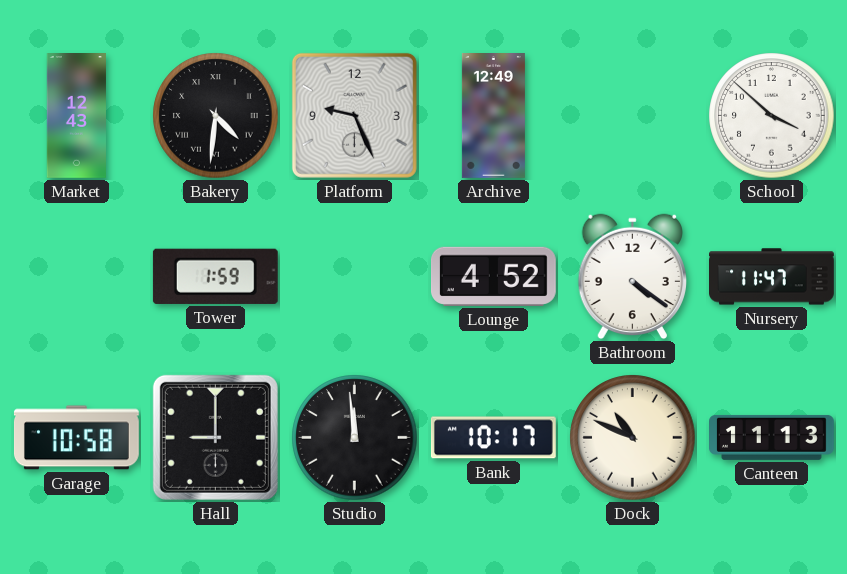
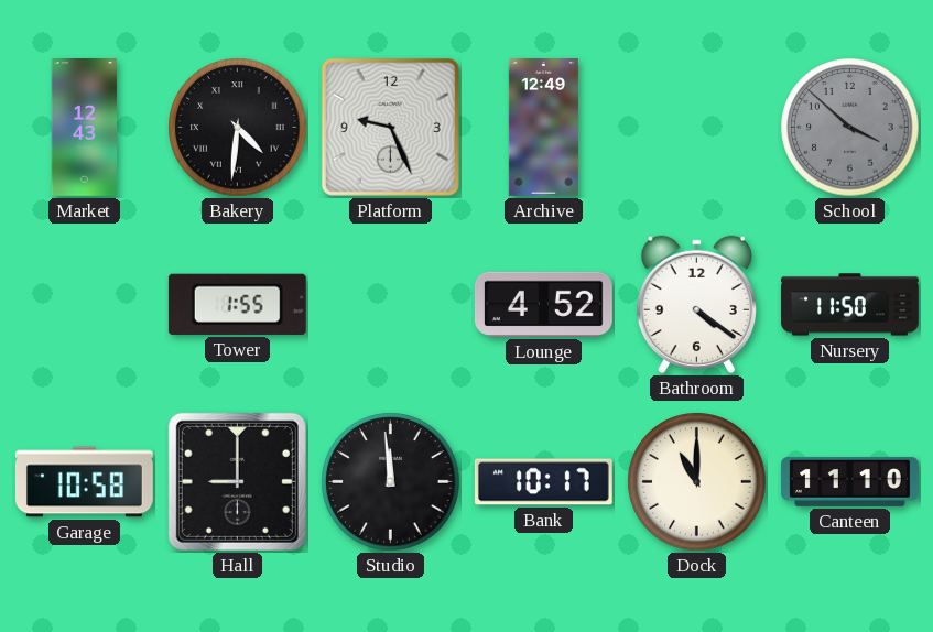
School dial: white -> grey (850, 128)
Tower: 1:59 -> 1:55 (237, 304)
Nursery: 11:47 -> 11:50 (850, 305)
Dock: 10:49 -> 11:00 (697, 482)
Canteen: 11:13 -> 11:10 (850, 481)
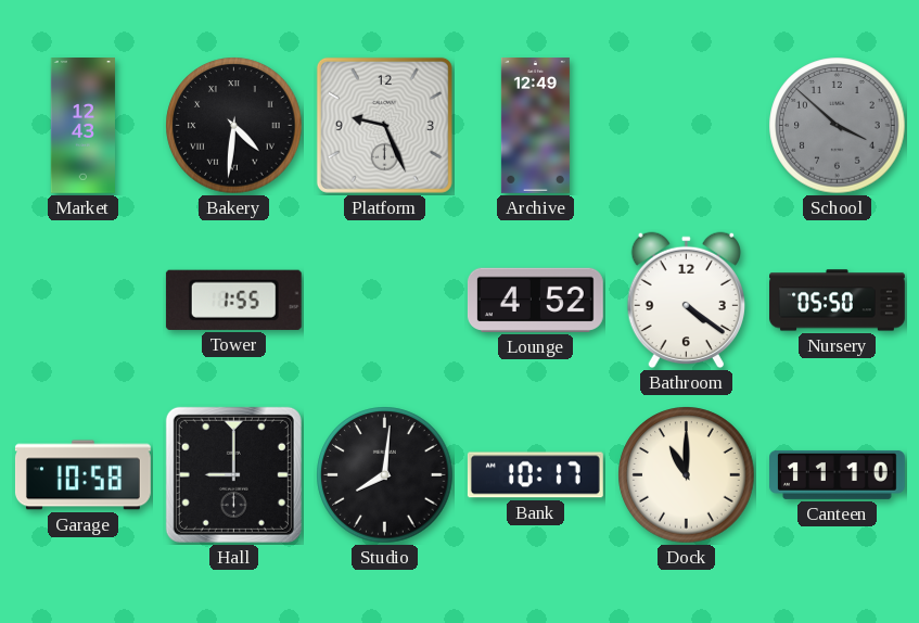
Nursery: 11:50 -> 05:50 (838, 301)
Studio: 11:59 -> 8:01 (385, 475)
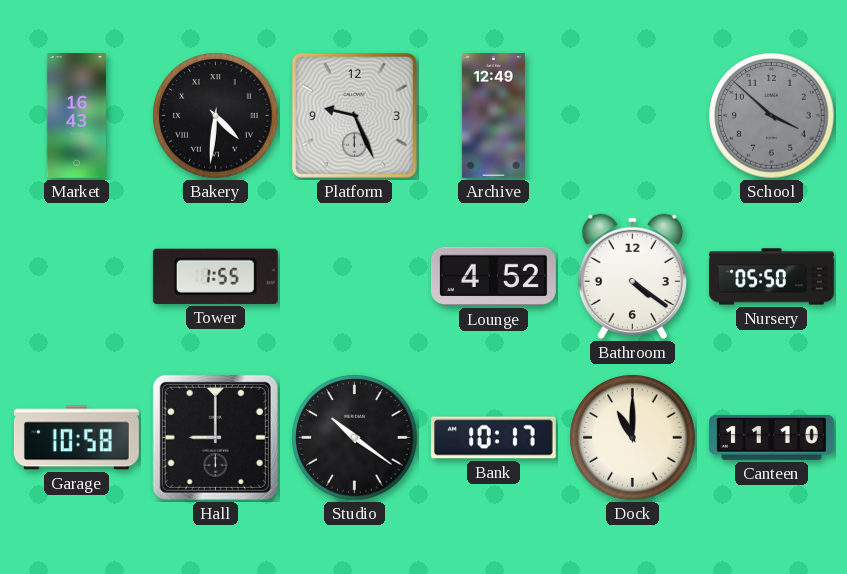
Market: 12:43 -> 16:43 (76, 116)
Studio: 8:01 -> 10:21 (355, 438)
